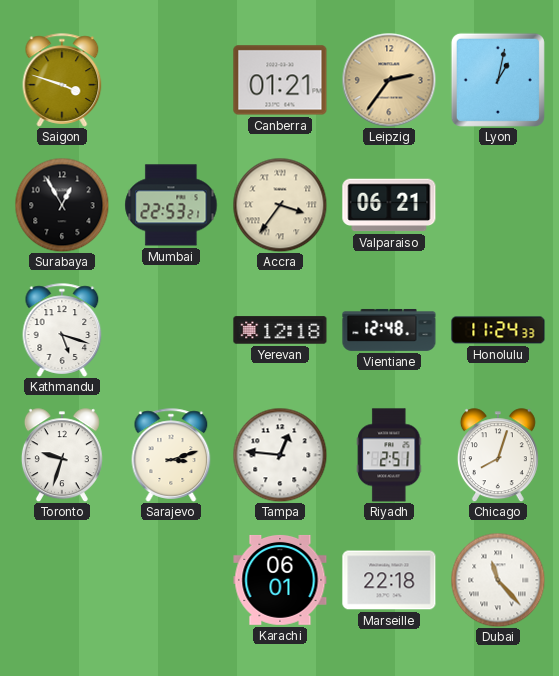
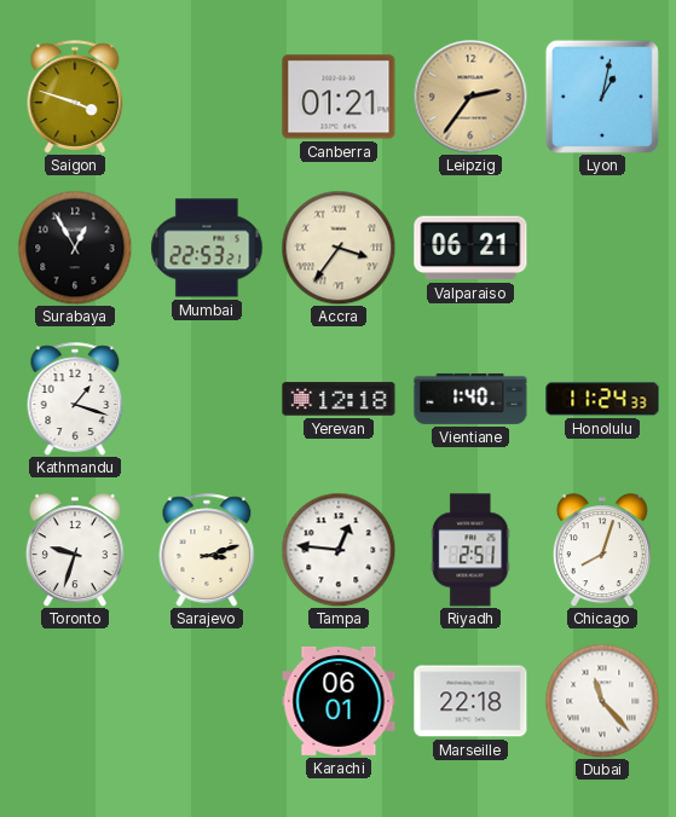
Kathmandu: 5:18 -> 1:18 (75, 399)
Vientiane: 12:48 -> 1:40 (470, 399)
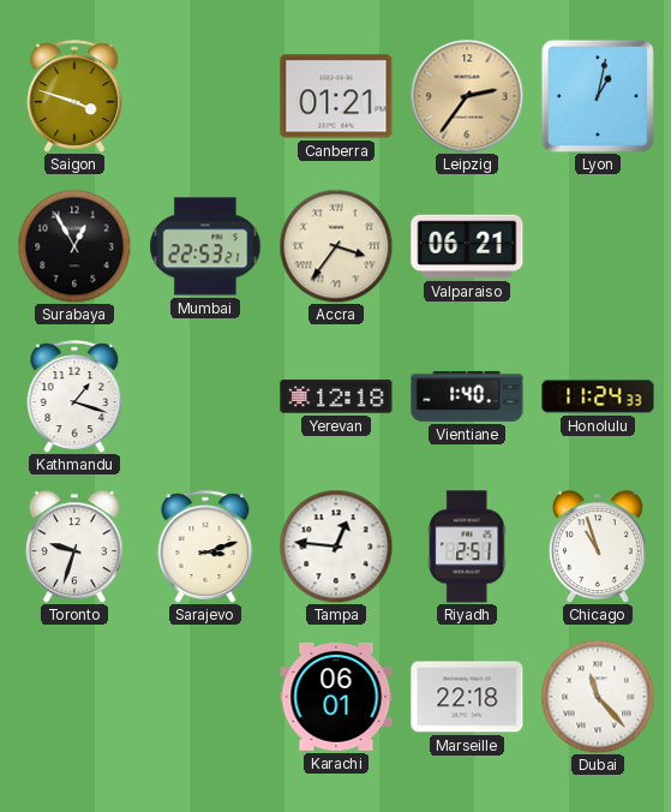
Chicago: 8:03 -> 10:57 (598, 547)
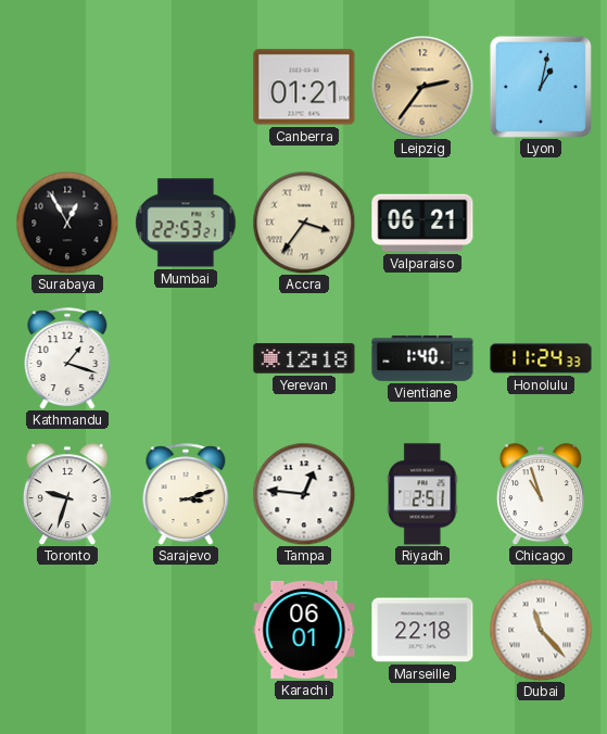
Saigon: 3:48 -> none (74, 96)
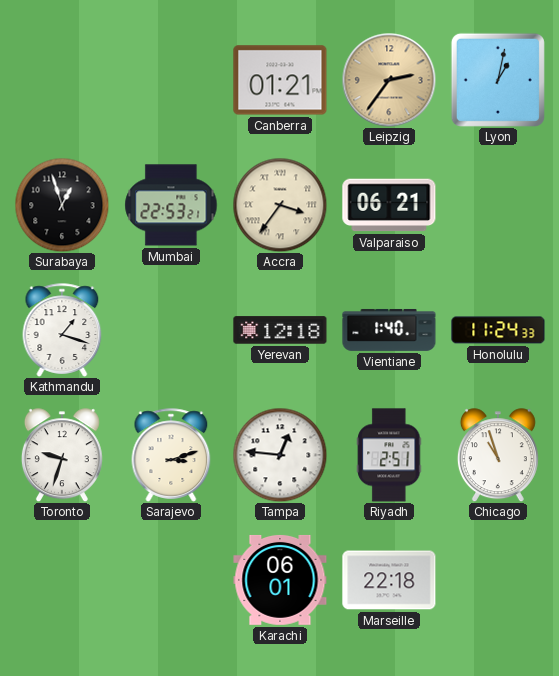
Surabaya: 12:55 -> 12:57 (62, 205)
Dubai: 11:23 -> none (541, 630)
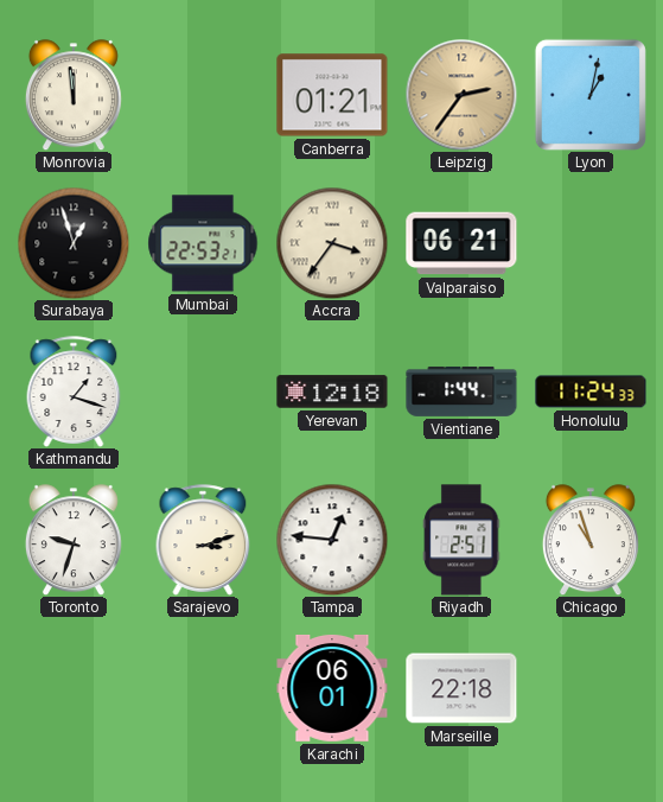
Monrovia: none -> 11:59 (74, 95)
Vientiane: 1:40 -> 1:44 (461, 392)
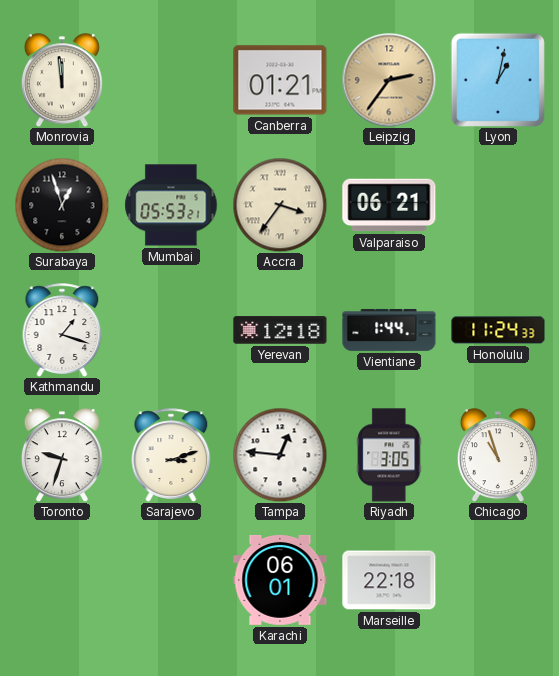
Mumbai: 22:53 -> 05:53 (171, 205)
Riyadh: 2:51 -> 3:05 (389, 455)
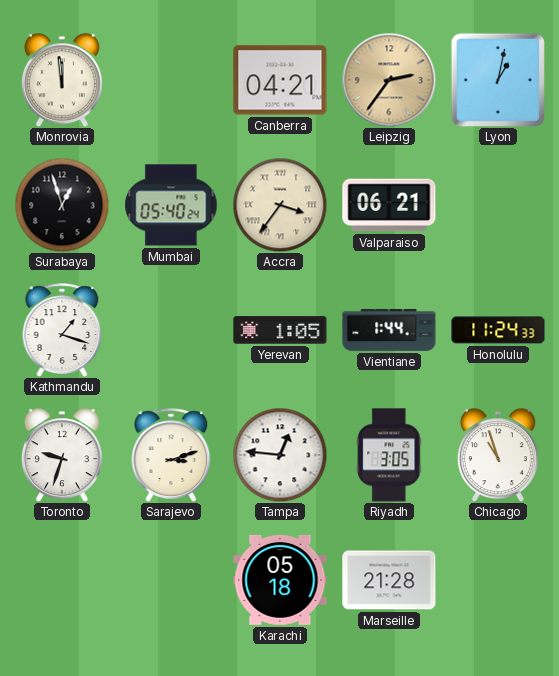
Canberra: 01:21 -> 04:21 (280, 80)
Mumbai: 05:53 -> 05:40 (171, 205)
Yerevan: 12:18 -> 1:05 (280, 330)
Karachi: 06:01 -> 05:18 (280, 580)
Marseille: 22:18 -> 21:28 (389, 580)
